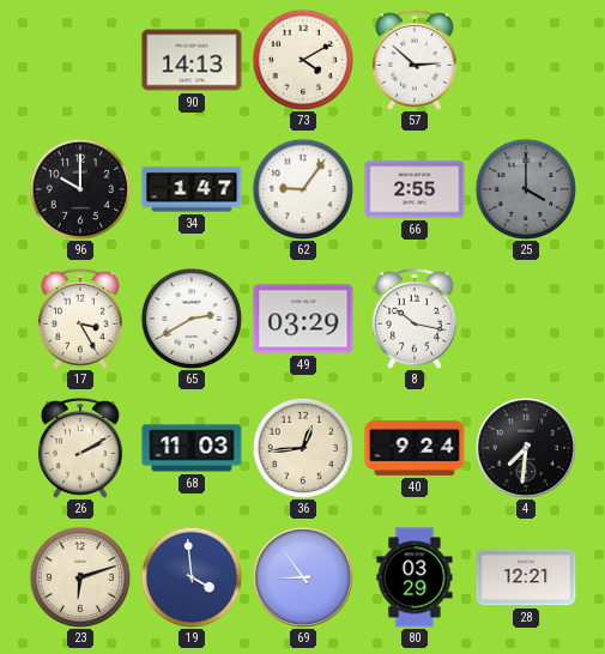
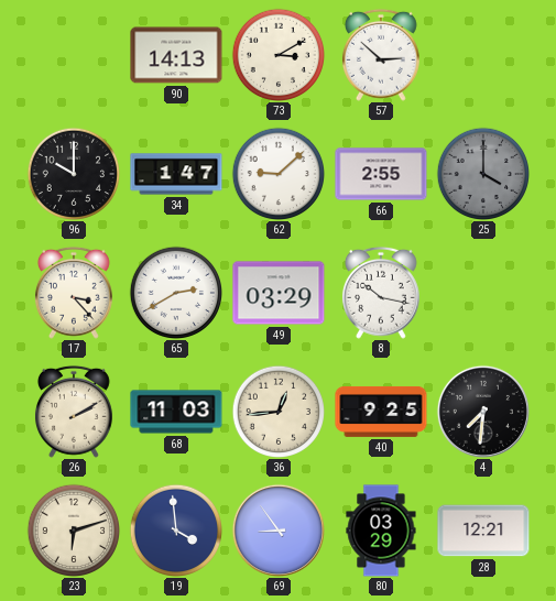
73: 4:10 -> 3:10 (277, 54)
62: 9:06 -> 9:08 (277, 173)
17: 3:25 -> 3:23 (74, 293)
40: 9:24 -> 9:25 (381, 412)
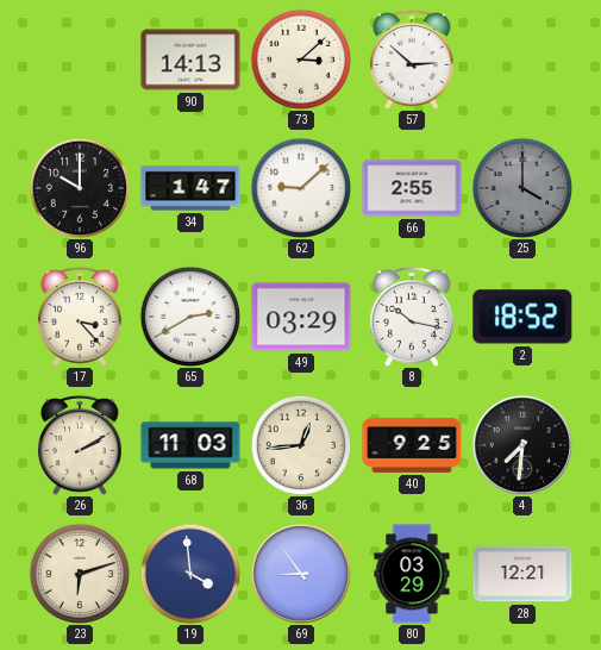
73: 3:10 -> 3:08 (300, 58)
2: none -> 18:52 (522, 317)
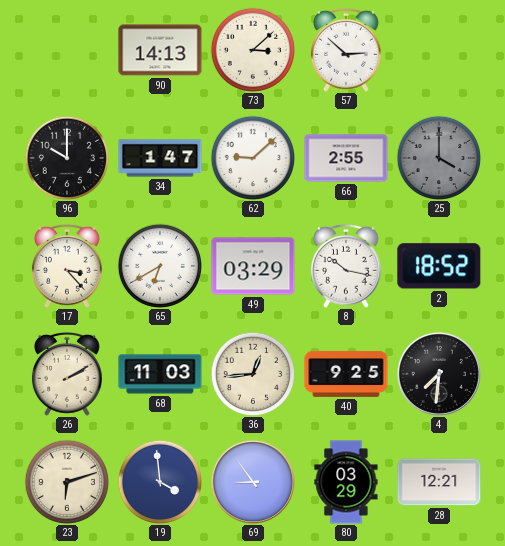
65: 2:40 -> 6:40 (159, 265)
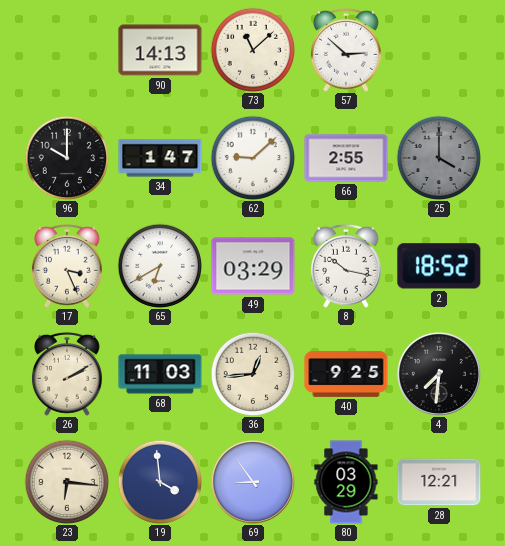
73: 3:08 -> 11:08 (252, 49)
17: 3:23 -> 3:26 (67, 266)
23: 6:12 -> 6:16 (66, 481)
